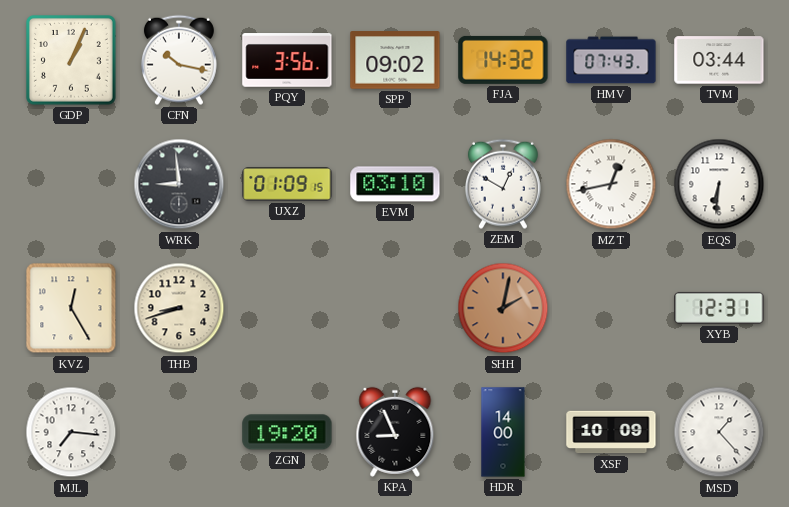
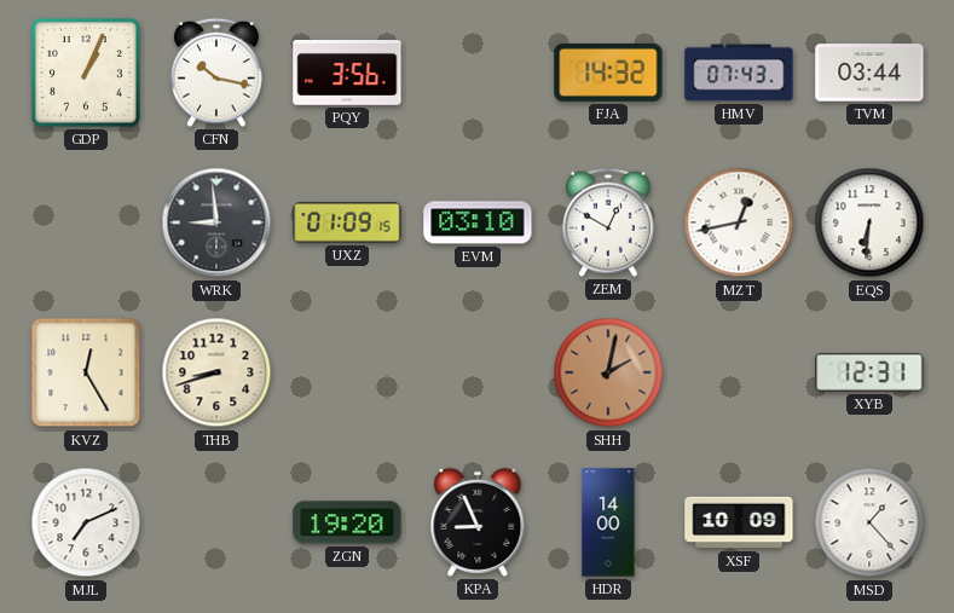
SPP: 09:02 -> none (395, 60)
MJL: 7:16 -> 7:11 (86, 522)
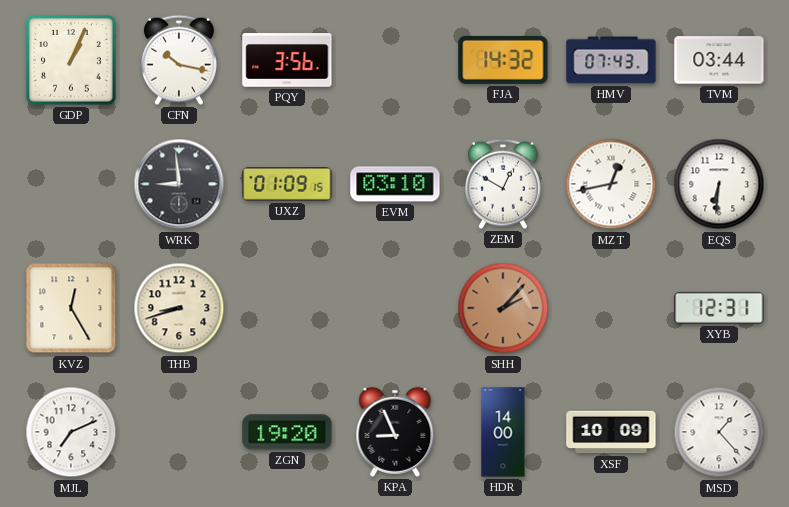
SHH: 2:02 -> 2:07 (503, 308)
